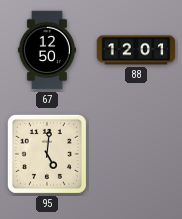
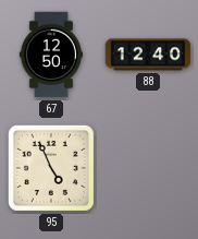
88: 12:01 -> 12:40 (148, 55)
95: 5:01 -> 4:56 (51, 168)
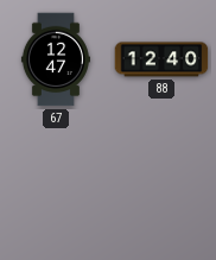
67: 12:50 -> 12:47 (56, 59)
95: 4:56 -> none (51, 168)
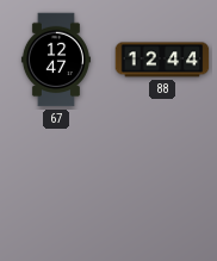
88: 12:40 -> 12:44 (162, 60)
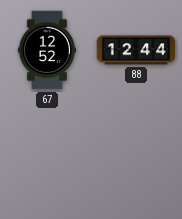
67: 12:47 -> 12:52 (47, 50)
